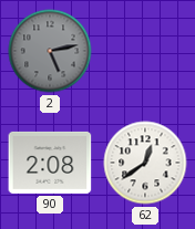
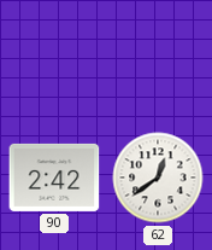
2: 5:13 -> none (50, 51)
90: 2:08 -> 2:42 (54, 178)
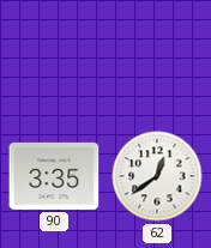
90: 2:42 -> 3:35 (54, 176)
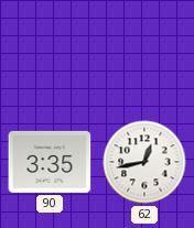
62: 12:39 -> 12:43 (144, 162)
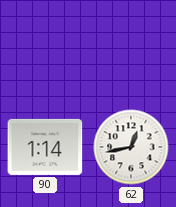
90: 3:35 -> 1:14 (45, 147)
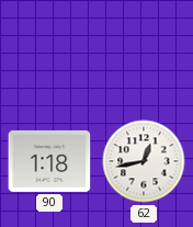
90: 1:14 -> 1:18 (49, 161)
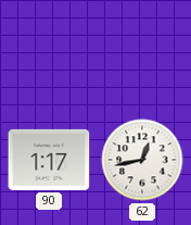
90: 1:18 -> 1:17 (49, 160)
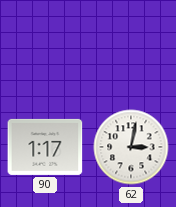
62: 12:43 -> 3:02 (131, 147)
